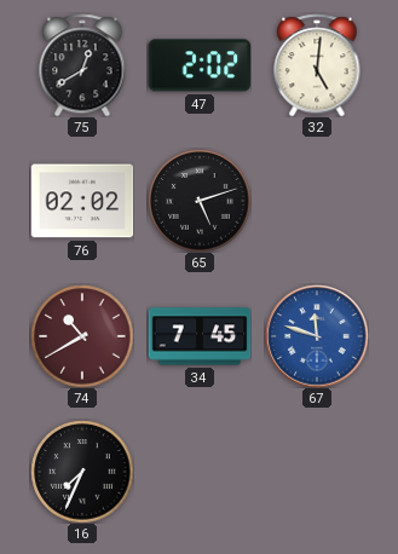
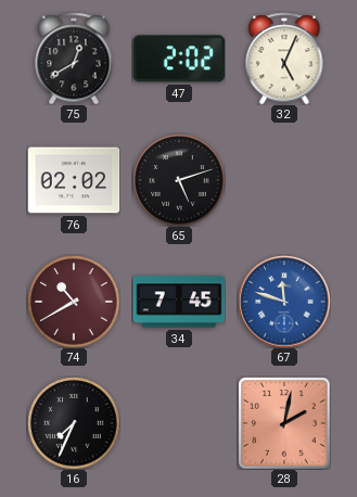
32: 5:01 -> 5:04 (284, 59)
28: none -> 2:02 (284, 423)
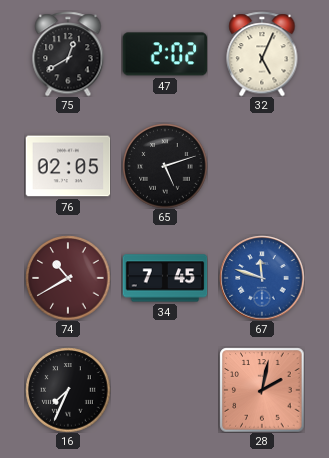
76: 02:02 -> 02:05 (68, 166)
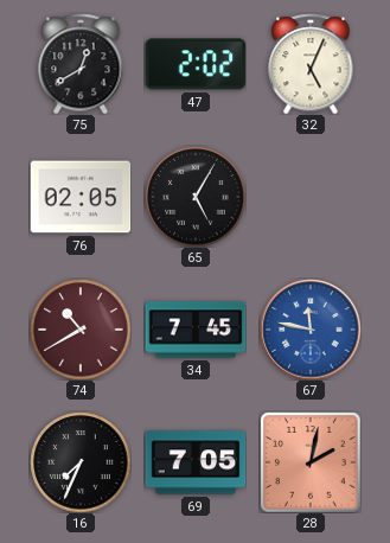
65: 5:12 -> 5:05 (196, 197)
67: 11:48 -> 11:47 (311, 330)
69: none -> 7:05 (196, 462)
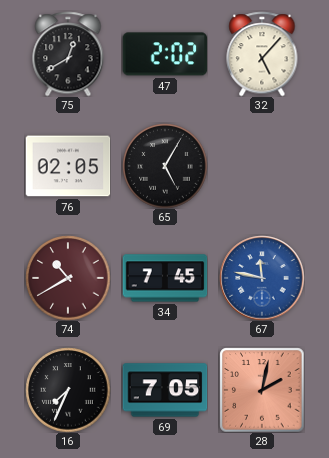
32: 5:04 -> 5:07 (262, 54)
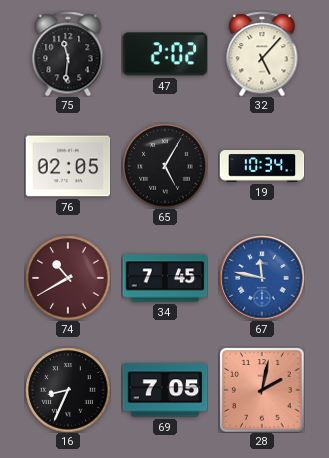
75: 12:40 -> 11:31 (68, 54)
19: none -> 10:34 (262, 166)
16: 7:34 -> 8:34 (68, 390)
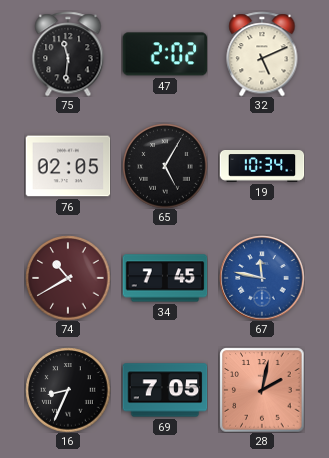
32: 5:07 -> 5:11 (262, 54)
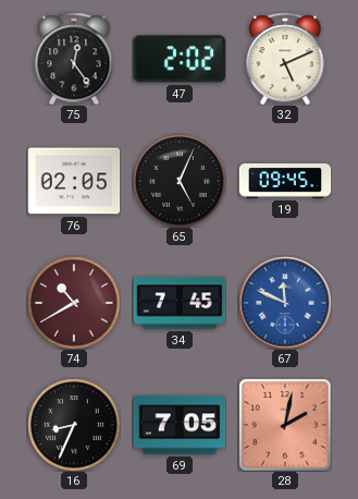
75: 11:31 -> 12:24 (74, 59)
65: 5:05 -> 5:04 (180, 181)
19: 10:34 -> 09:45 (285, 181)
67: 11:47 -> 11:49 (285, 303)
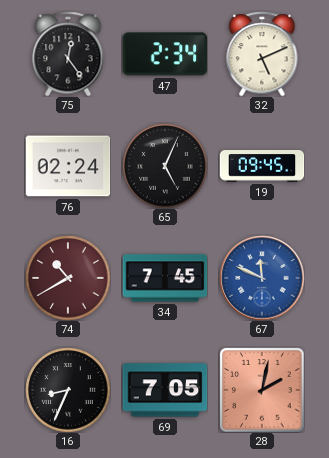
47: 2:02 -> 2:34 (165, 54)
76: 02:05 -> 02:24 (68, 166)
